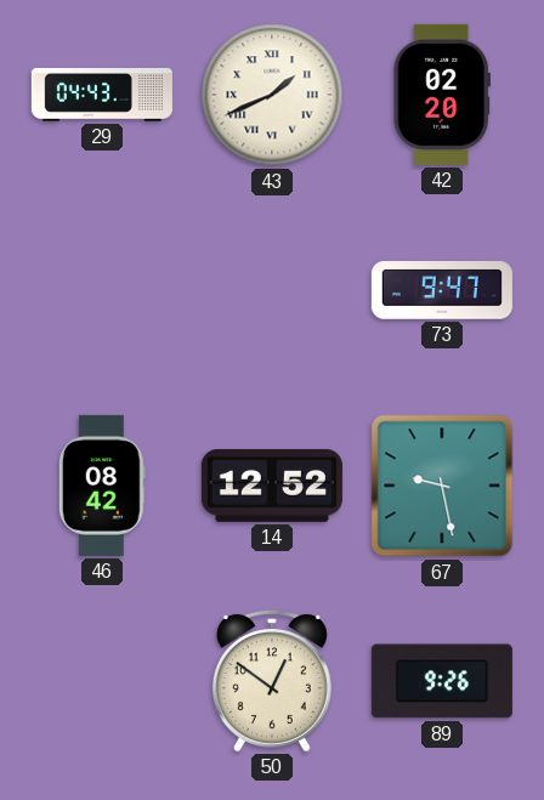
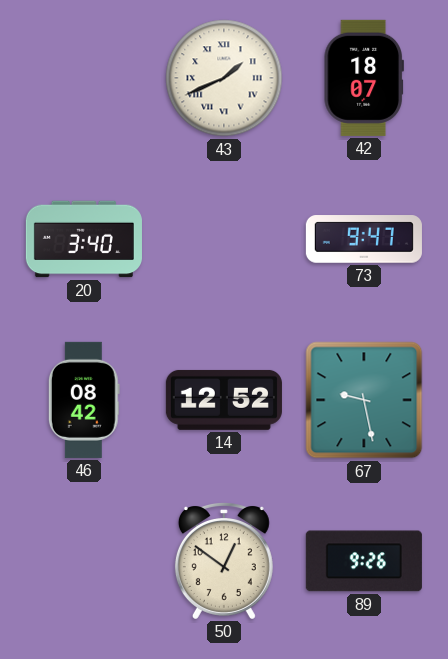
29: 04:43 -> none (102, 96)
42: 02:20 -> 18:07 (364, 78)
20: none -> 3:40 (84, 239)
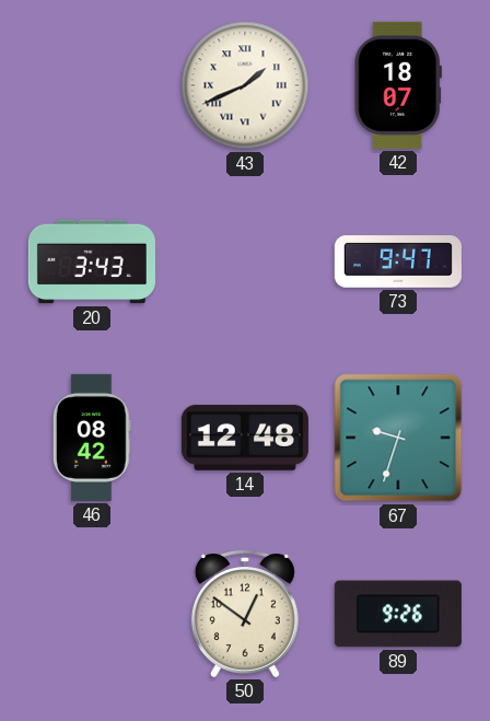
20: 3:40 -> 3:43 (92, 261)
14: 12:52 -> 12:48 (245, 438)
67: 9:28 -> 9:33 (398, 438)
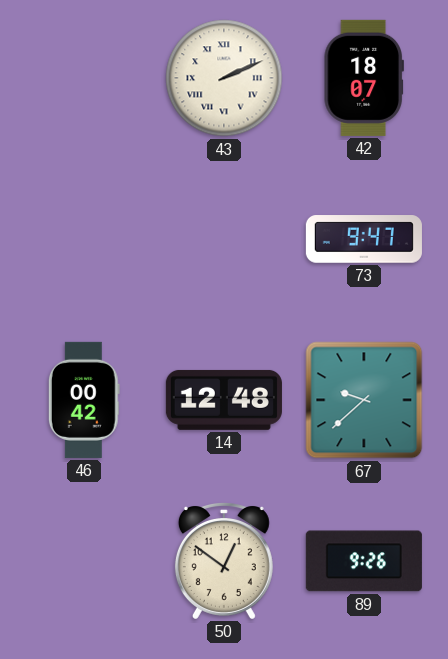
43: 1:41 -> 2:11 (224, 78)
20: 3:43 -> none (92, 261)
46: 08:42 -> 00:42 (84, 400)
67: 9:33 -> 9:38 (364, 400)
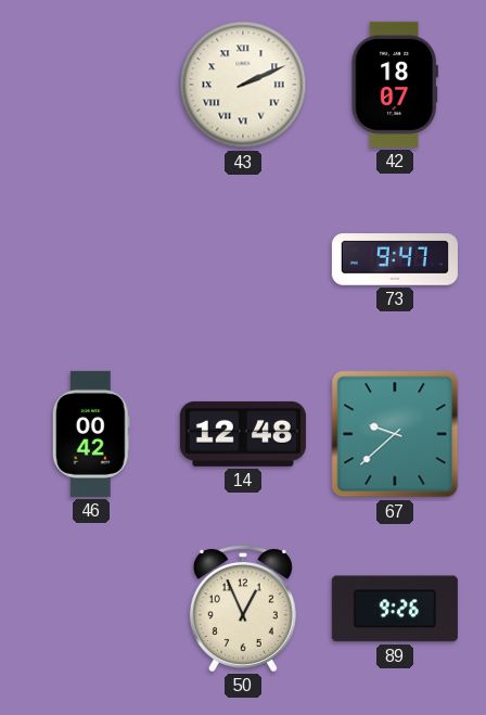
50: 12:51 -> 12:56 (243, 609)
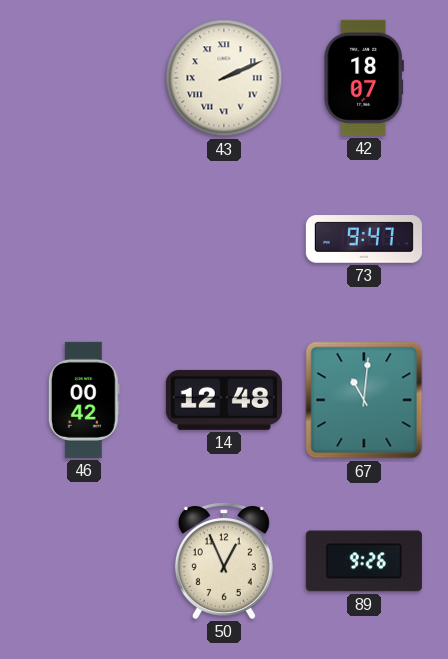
67: 9:38 -> 11:01 (364, 400)
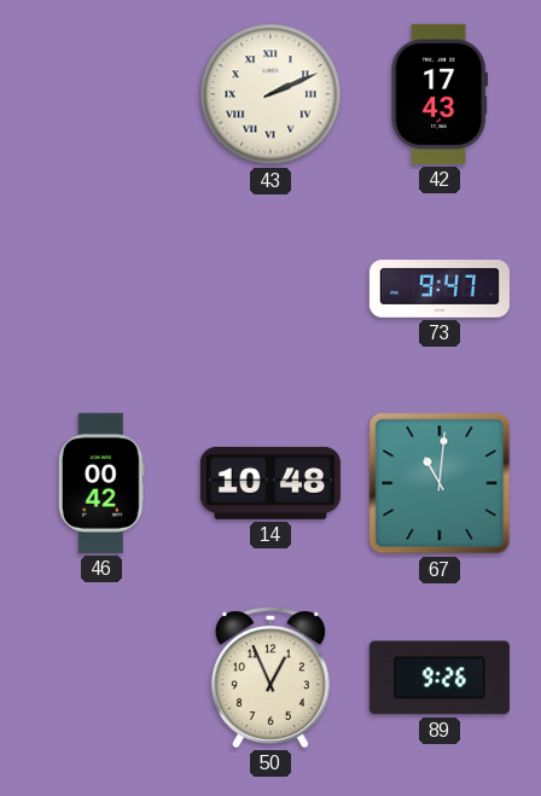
42: 18:07 -> 17:43 (440, 94)
14: 12:48 -> 10:48 (270, 483)
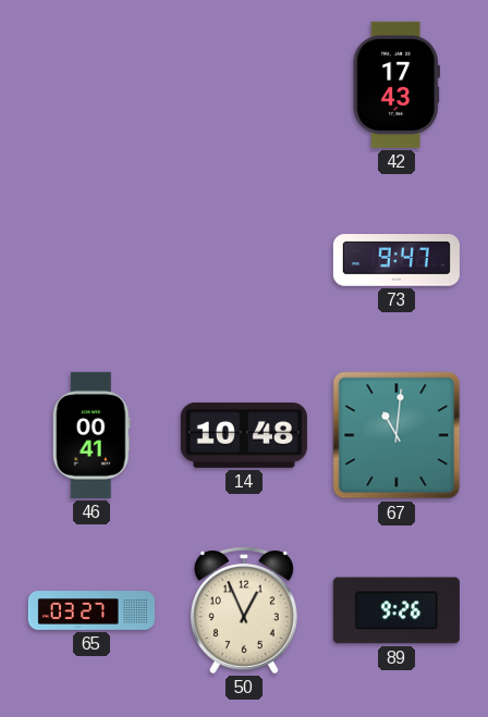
43: 2:11 -> none (270, 94)
46: 00:42 -> 00:41 (91, 435)
65: none -> 03:27 (91, 611)
